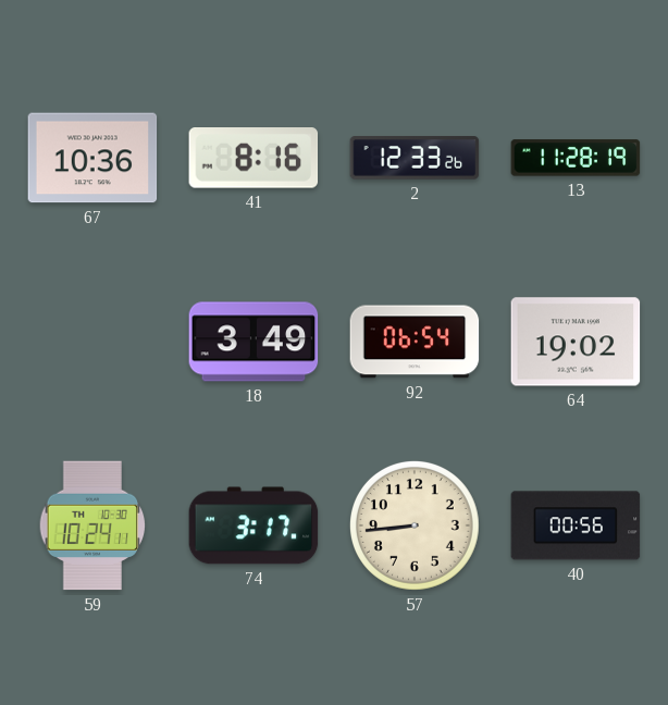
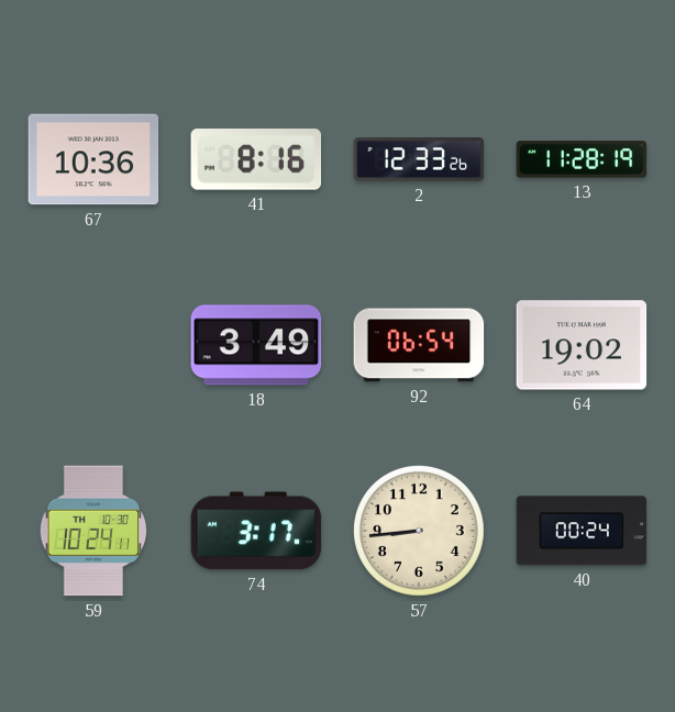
40: 00:56 -> 00:24 (582, 531)
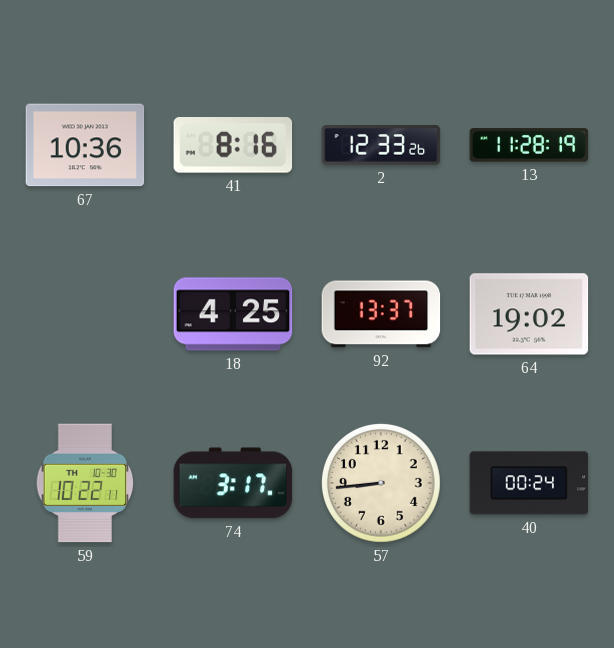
18: 3:49 -> 4:25 (233, 314)
92: 06:54 -> 13:37 (381, 314)
59: 10:24 -> 10:22 (85, 483)
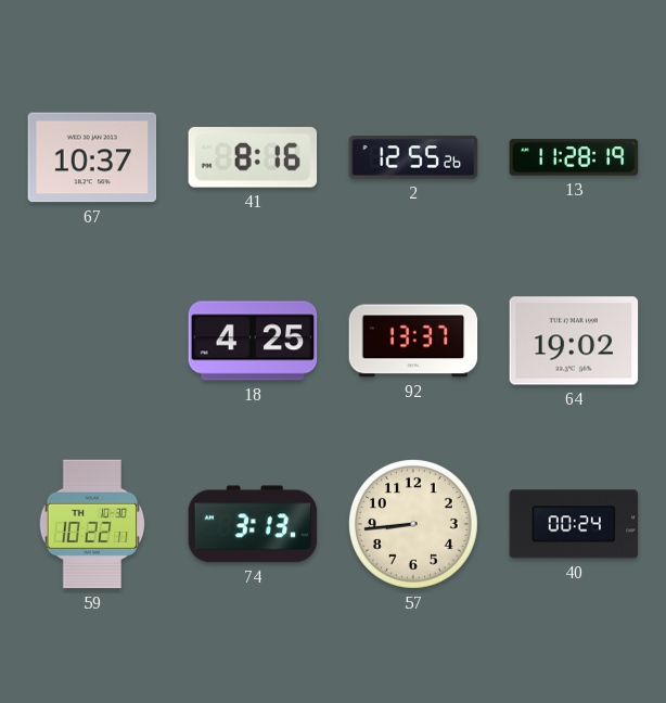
67: 10:36 -> 10:37 (92, 157)
2: 12:33 -> 12:55 (413, 157)
74: 3:17 -> 3:13 (253, 524)
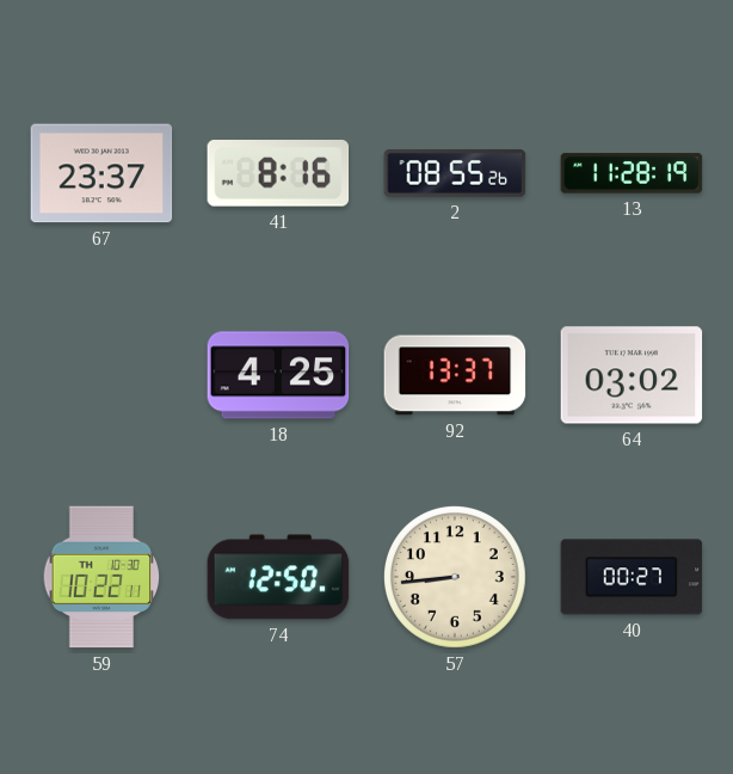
67: 10:37 -> 23:37 (101, 173)
2: 12:55 -> 08:55 (455, 173)
64: 19:02 -> 03:02 (632, 375)
74: 3:13 -> 12:50 (278, 577)
40: 00:24 -> 00:27 (632, 577)
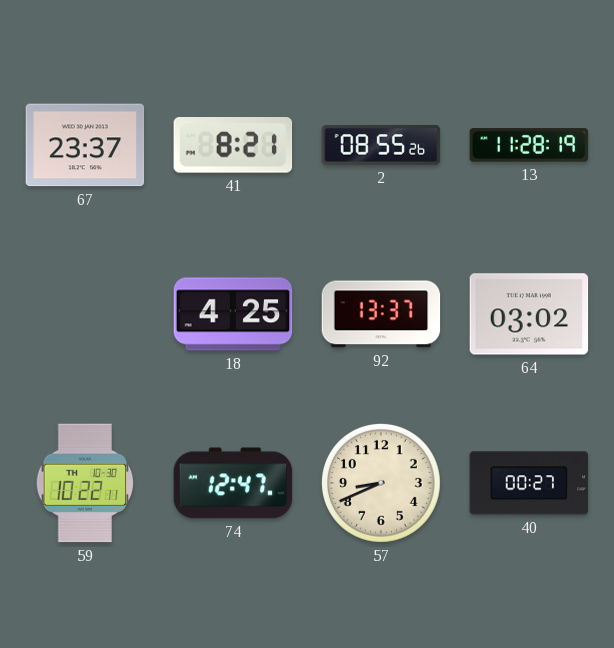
41: 8:16 -> 8:21 (233, 146)
74: 12:50 -> 12:47 (233, 483)
57: 8:44 -> 8:41 (381, 483)
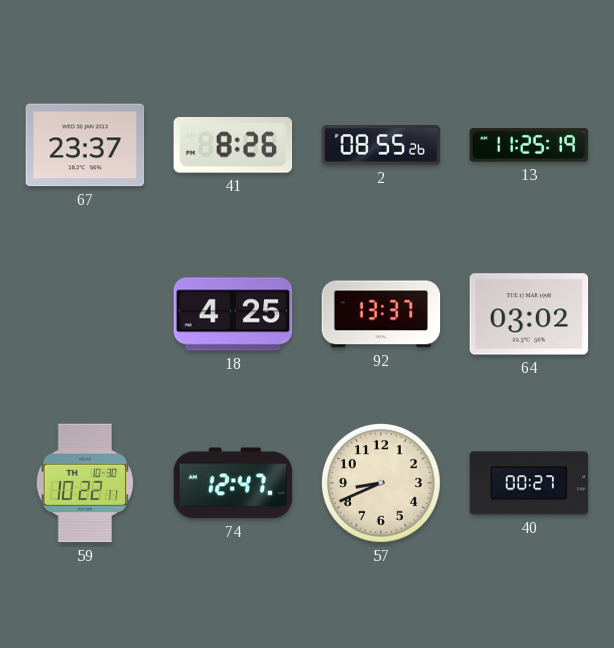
41: 8:21 -> 8:26 (233, 146)
13: 11:28 -> 11:25 (529, 145)
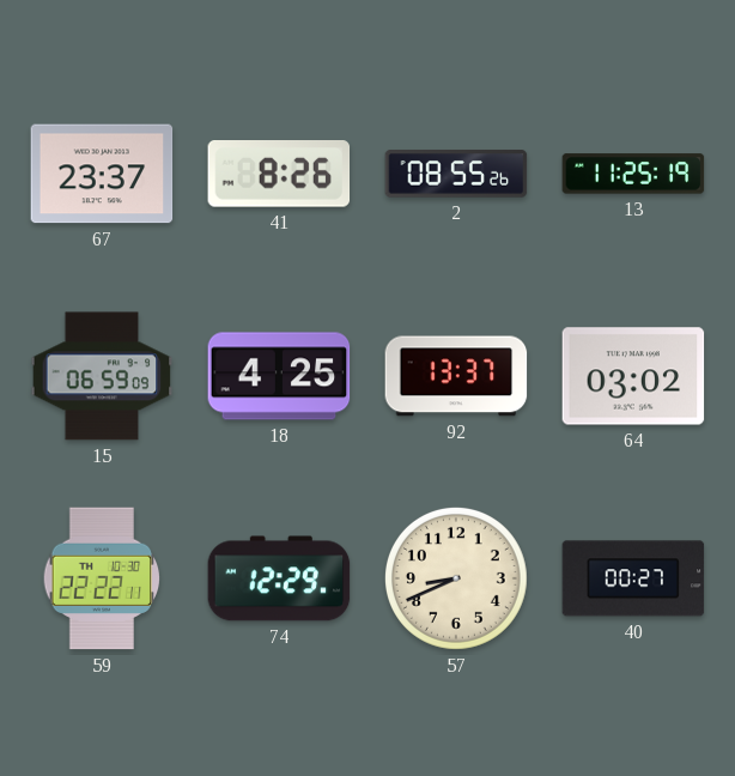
15: none -> 06:59 (102, 376)
59: 10:22 -> 22:22 (102, 578)
74: 12:47 -> 12:29 (279, 578)
